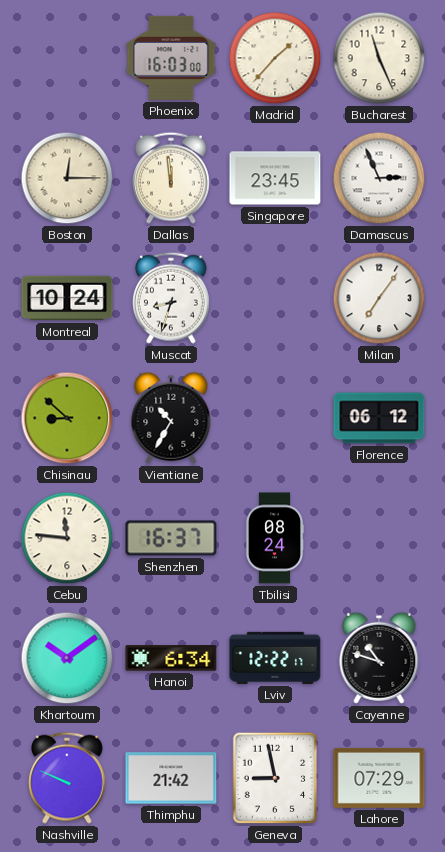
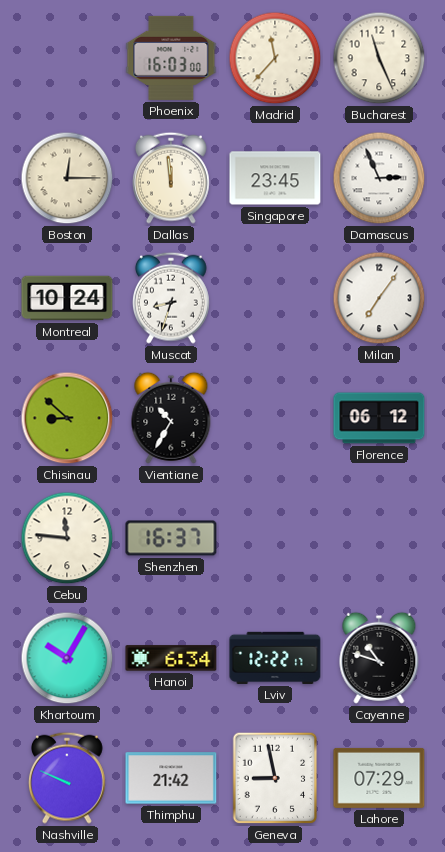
Madrid: 1:37 -> 11:37 (275, 58)
Tbilisi: 08:24 -> none (275, 538)
Khartoum: 10:09 -> 10:05 (67, 658)
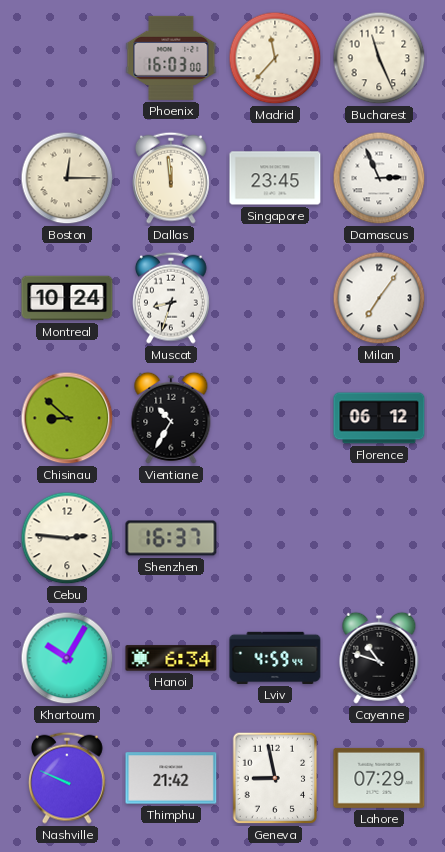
Cebu: 11:46 -> 2:46 (67, 538)
Lviv: 12:22 -> 4:59 (275, 658)
